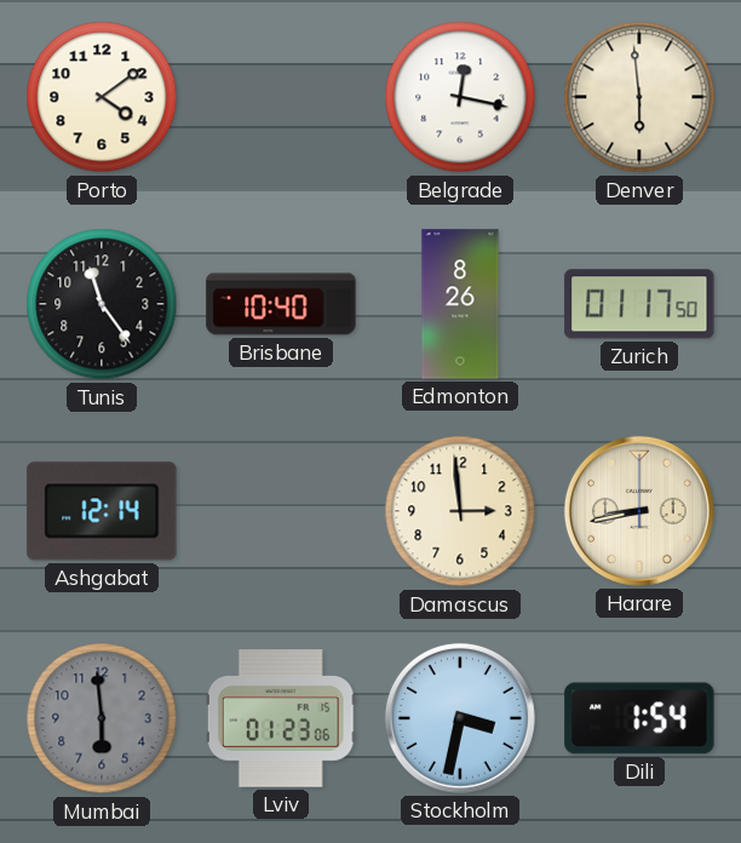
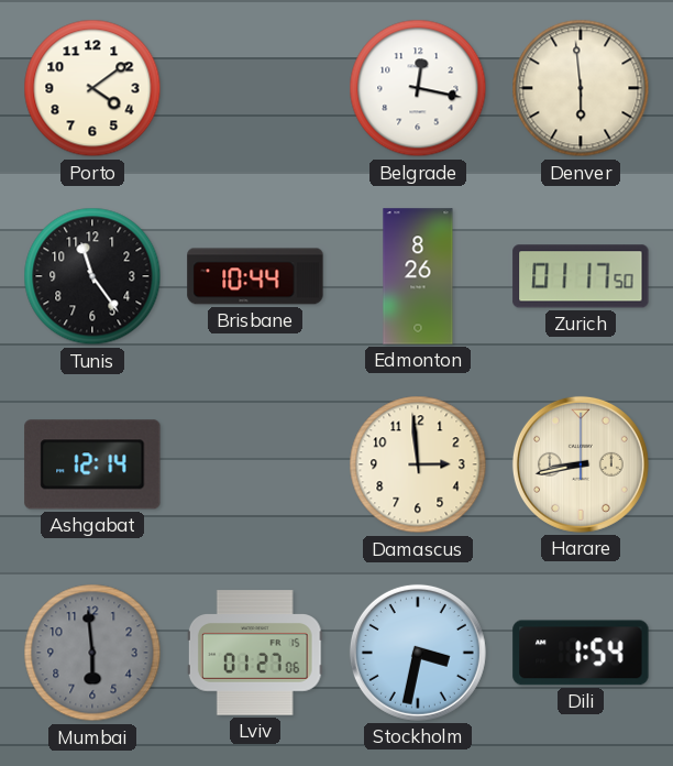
Brisbane: 10:40 -> 10:44 (255, 276)
Lviv: 01:23 -> 01:27 (255, 653)
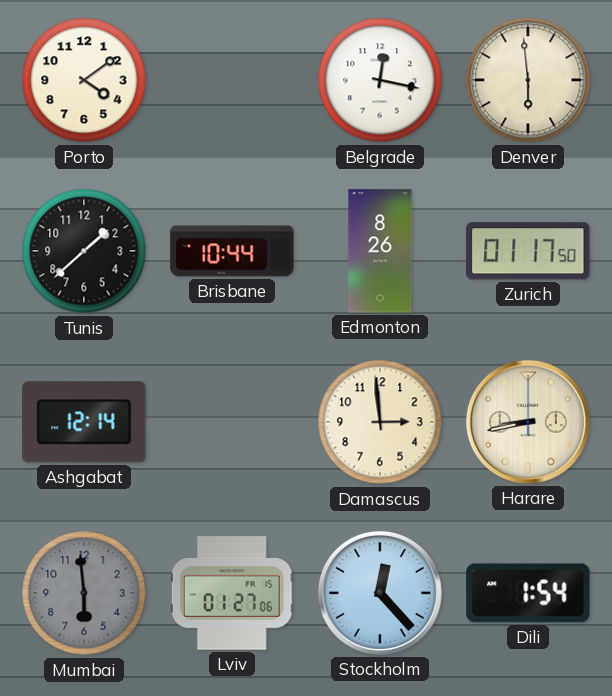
Tunis: 11:24 -> 1:38 (84, 251)
Stockholm: 3:32 -> 12:23 (380, 593)
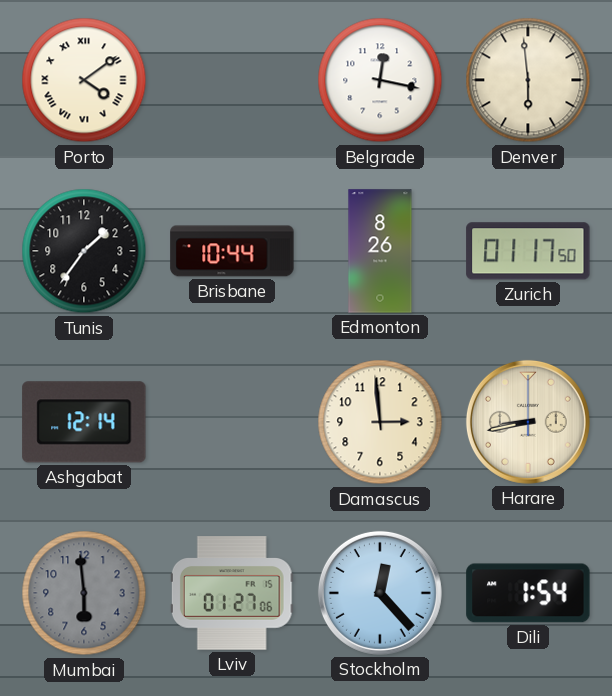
Porto numerals: Arabic -> Roman (84, 80)
Tunis: 1:38 -> 1:36 (84, 251)
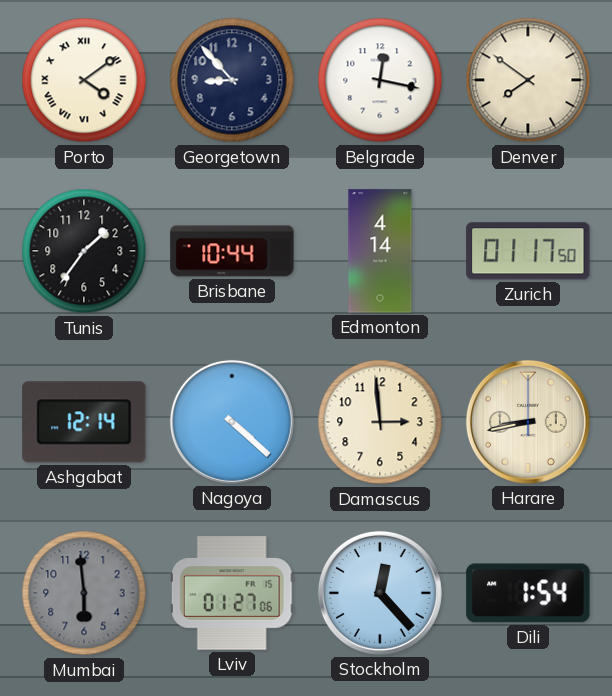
Georgetown: none -> 8:53 (232, 80)
Denver: 5:59 -> 7:51 (528, 80)
Edmonton: 8:26 -> 4:14 (380, 251)
Nagoya: none -> 4:22 (232, 422)
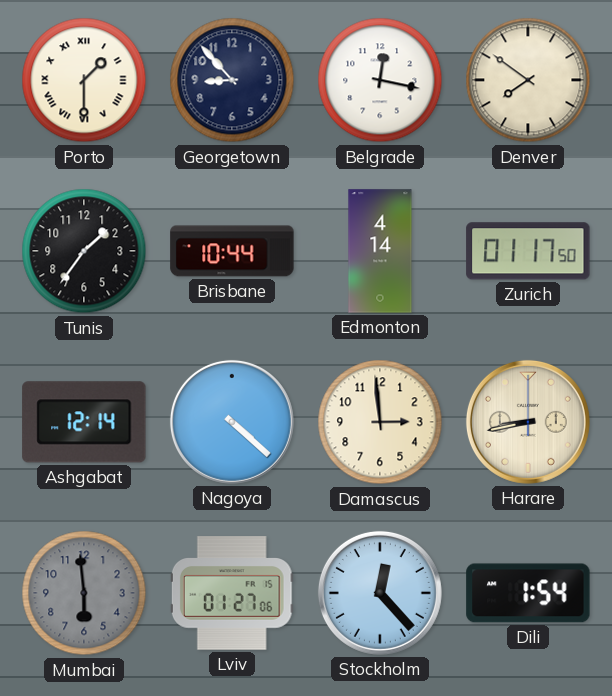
Porto: 4:09 -> 1:30 (84, 80)
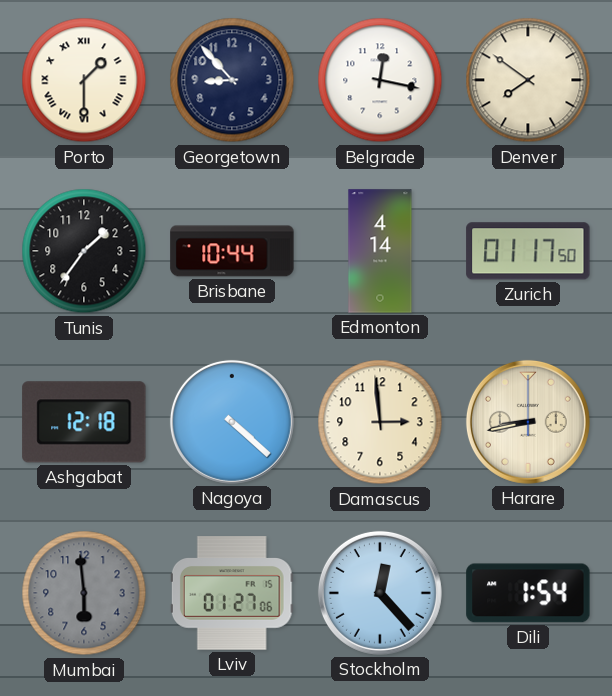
Ashgabat: 12:14 -> 12:18 (84, 422)
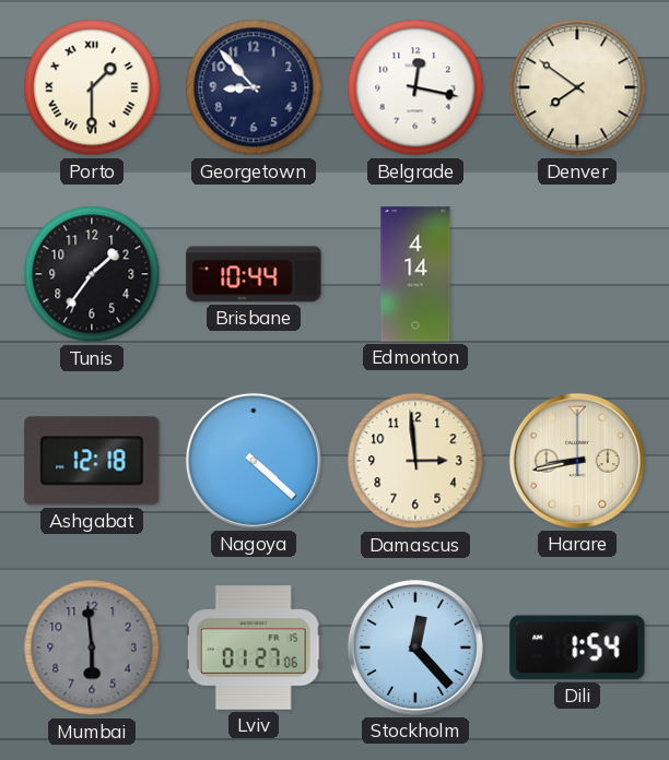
Zurich: 01:17 -> none (528, 251)
